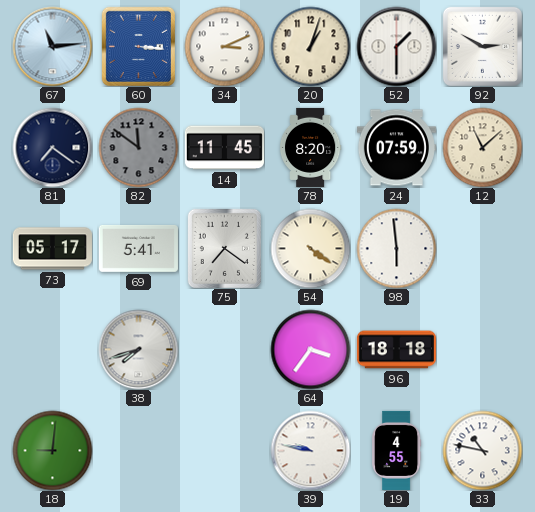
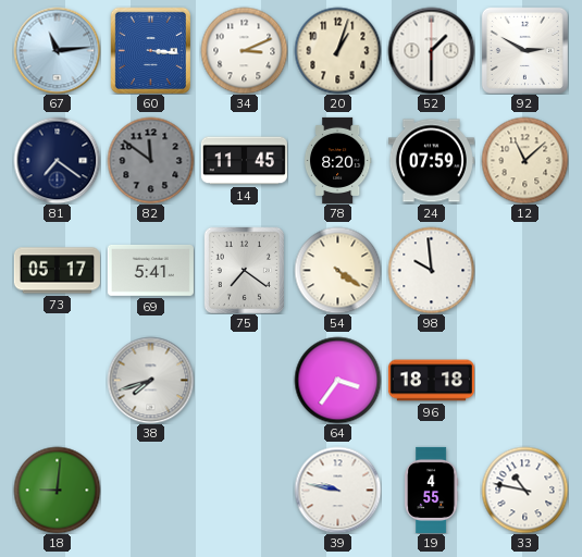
98: 5:59 -> 9:59 (431, 270)
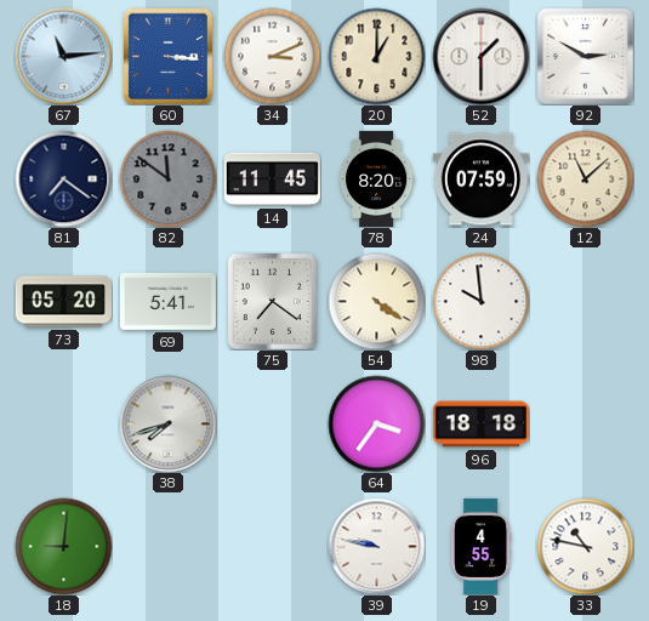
20: 1:03 -> 1:00 (376, 56)
73: 05:17 -> 05:20 (63, 302)
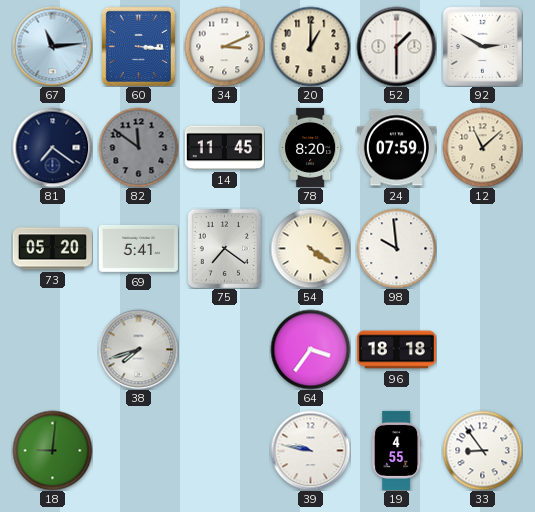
33: 10:47 -> 8:54 (482, 450)
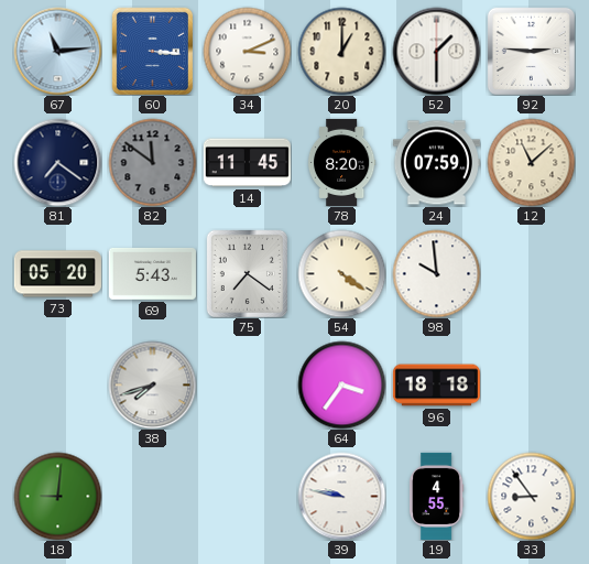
92: 2:50 -> 2:46 (531, 51)
69: 5:41 -> 5:43 (152, 273)
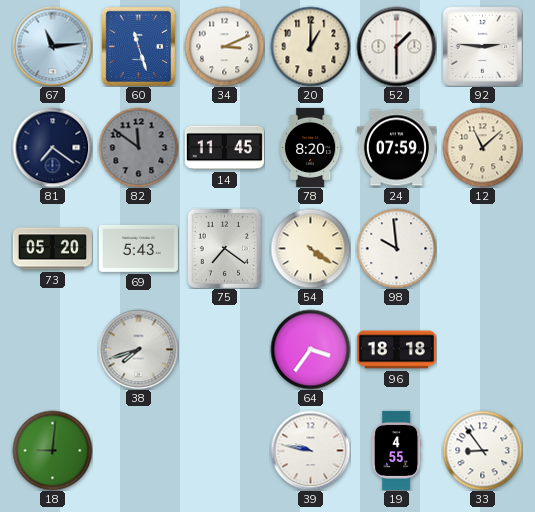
60: 3:16 -> 11:27 (138, 46)
